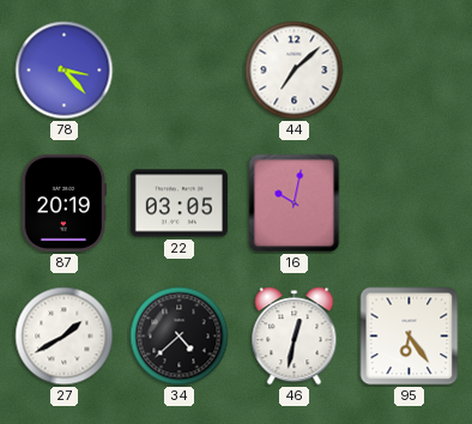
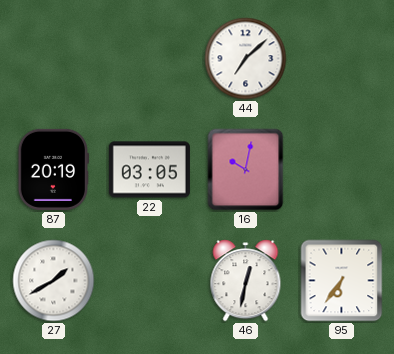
78: 3:23 -> none (65, 71)
34: 4:38 -> none (180, 337)
95: 6:24 -> 6:36 (342, 281)
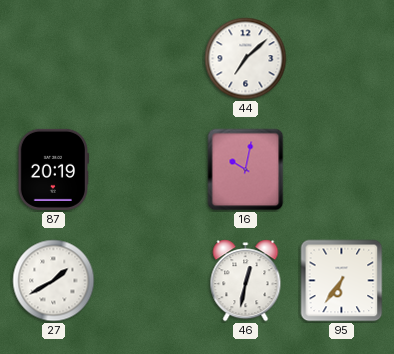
22: 03:05 -> none (149, 170)
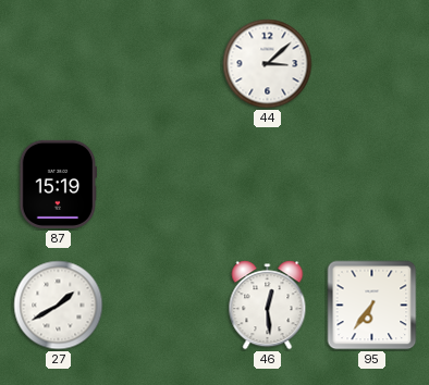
44: 7:08 -> 3:08 (268, 64)
87: 20:19 -> 15:19 (58, 184)
16: 10:02 -> none (246, 170)
46: 12:32 -> 12:29 (268, 306)
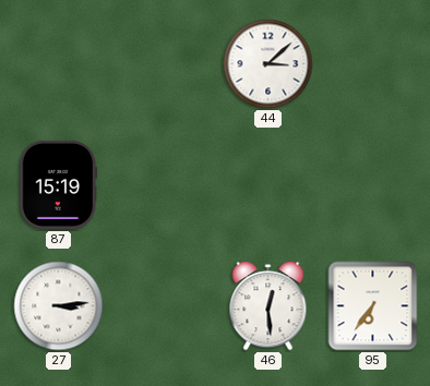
27: 1:40 -> 3:14 (59, 306)
